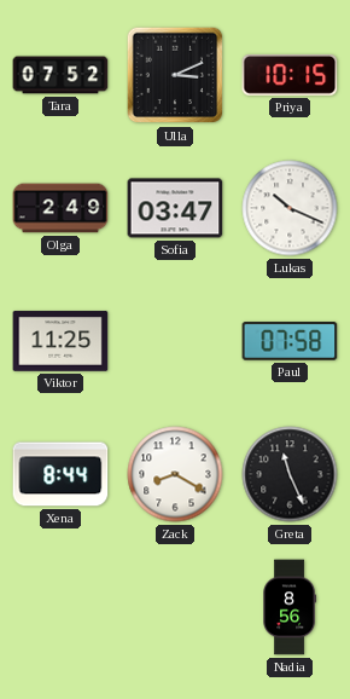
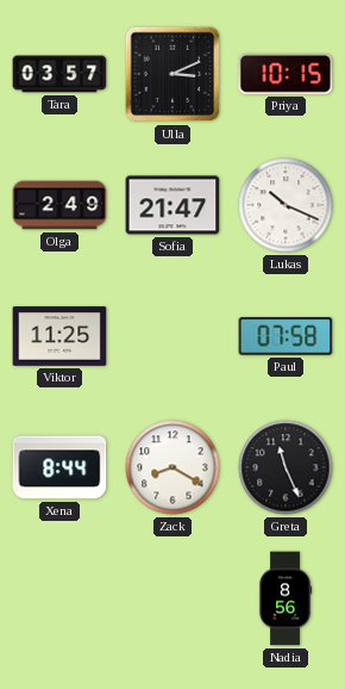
Tara: 07:52 -> 03:57 (59, 74)
Sofia: 03:47 -> 21:47 (172, 205)
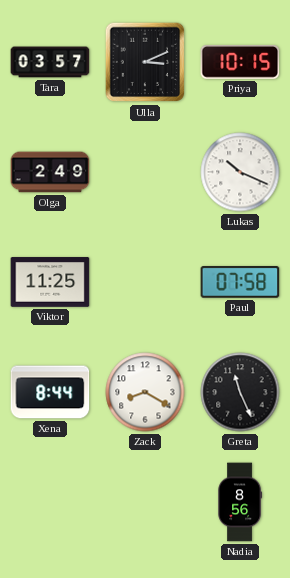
Sofia: 21:47 -> none (172, 205)
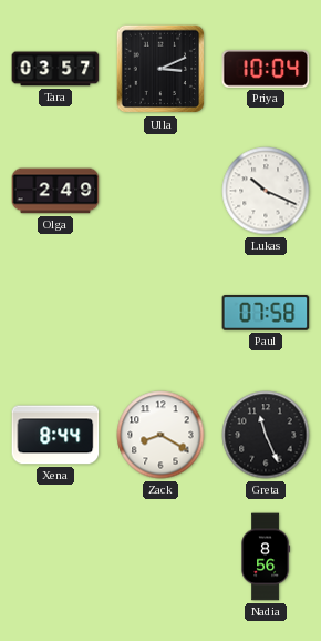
Priya: 10:15 -> 10:04 (266, 70)
Viktor: 11:25 -> none (50, 282)
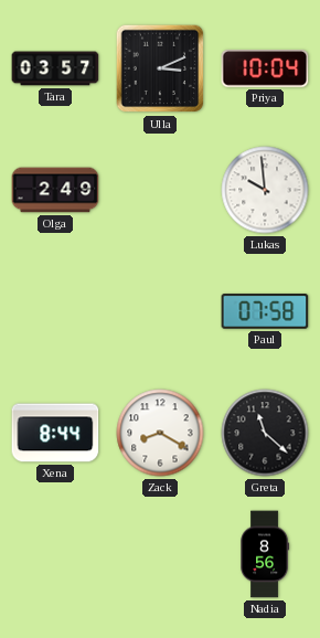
Lukas: 10:19 -> 9:59 (265, 190)
Greta: 11:26 -> 11:22 (265, 433)
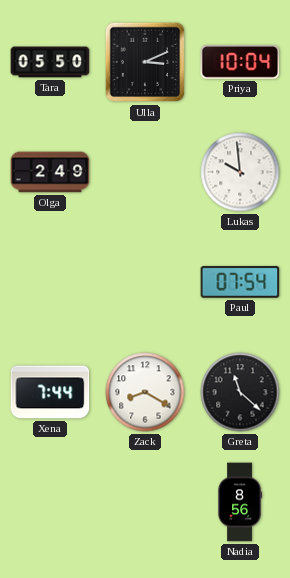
Tara: 03:57 -> 05:50 (50, 62)
Paul: 07:58 -> 07:54 (240, 283)
Xena: 8:44 -> 7:44 (50, 392)
